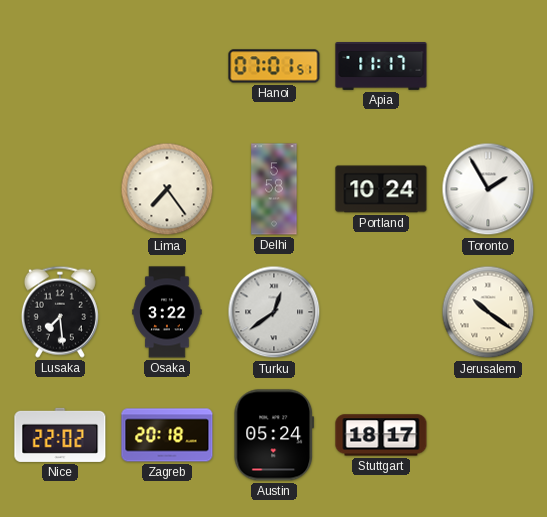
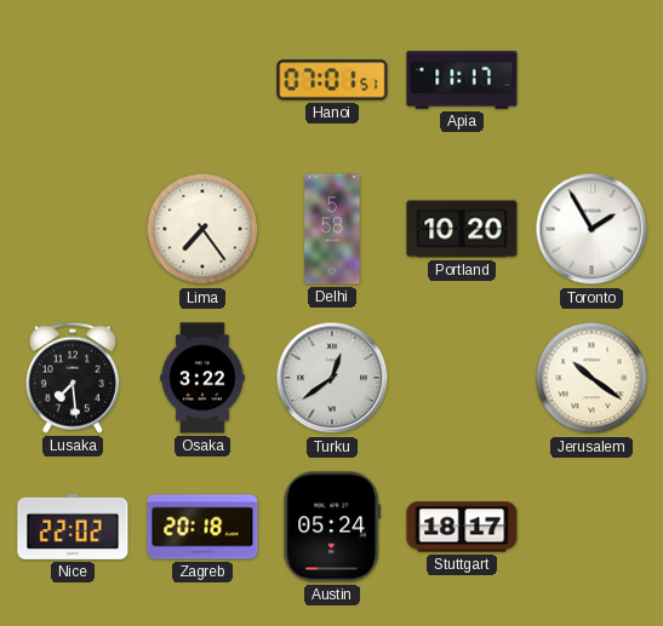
Portland: 10:24 -> 10:20 (462, 229)
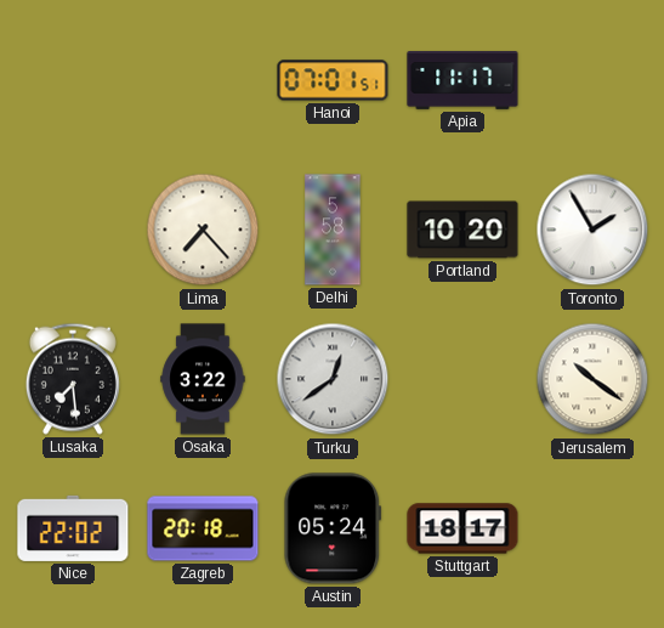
Lima: 7:24 -> 7:23 (203, 230)
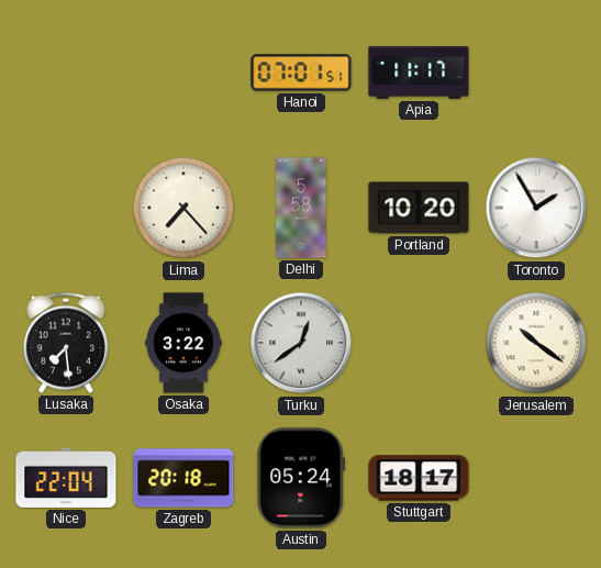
Nice: 22:02 -> 22:04 (66, 478)
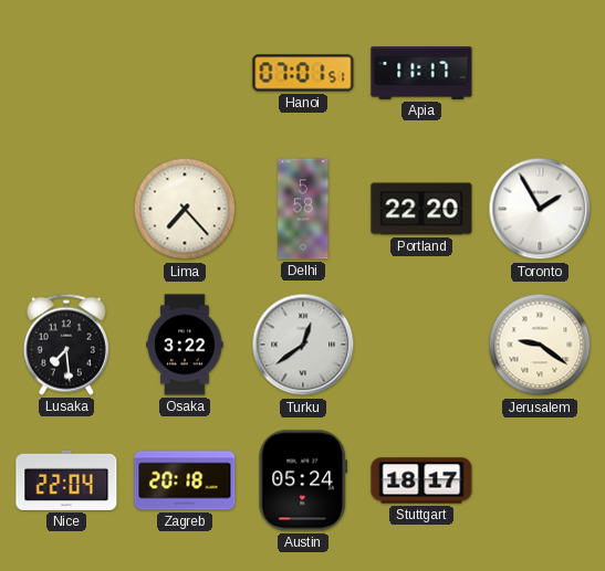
Portland: 10:20 -> 22:20 (421, 209)
Jerusalem: 10:21 -> 9:21 (540, 345)
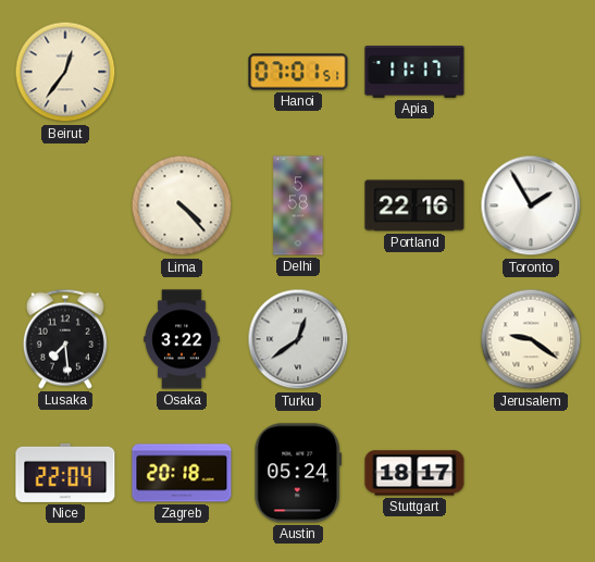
Beirut: none -> 12:36 (65, 72)
Lima: 7:23 -> 4:23 (182, 205)
Portland: 22:20 -> 22:16 (414, 205)
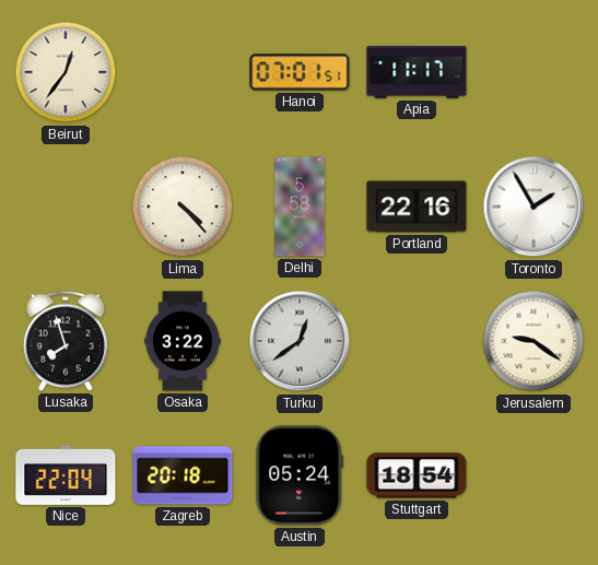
Lusaka: 7:29 -> 7:57 (66, 341)
Stuttgart: 18:17 -> 18:54 (417, 475)
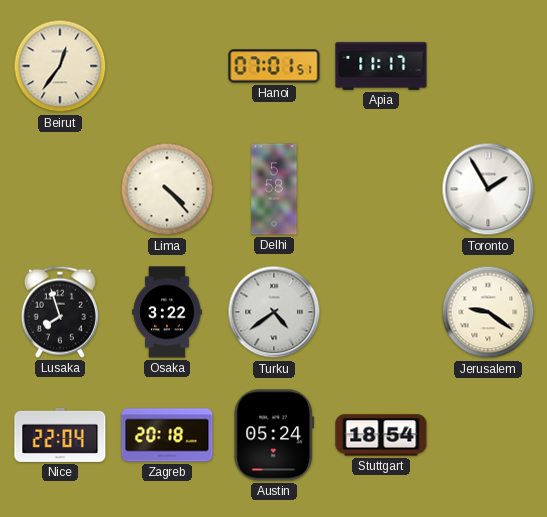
Portland: 22:16 -> none (417, 207)
Turku: 12:39 -> 4:39 (274, 312)
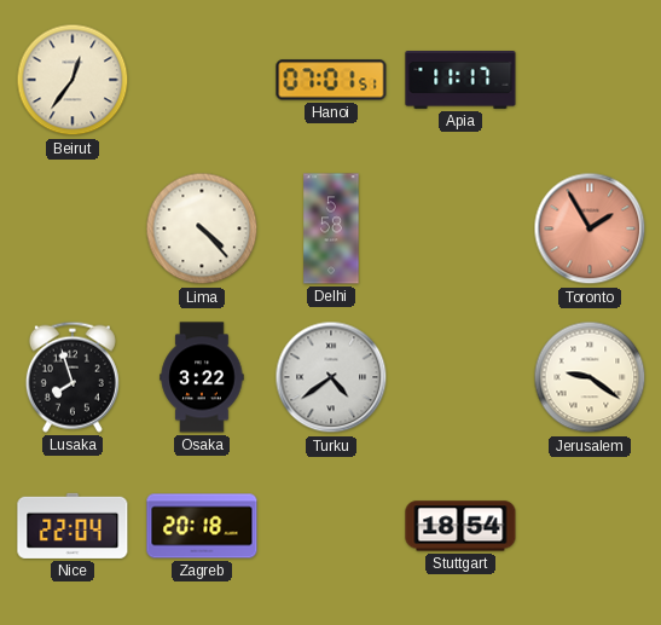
Toronto dial: white -> salmon (590, 228)
Austin: 05:24 -> none (274, 435)
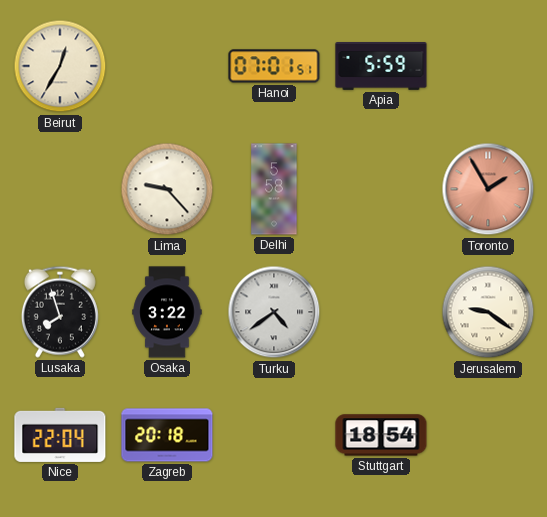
Beirut: 12:36 -> 12:35 (60, 66)
Apia: 11:17 -> 5:59 (381, 67)
Lima: 4:23 -> 9:23 (167, 189)
